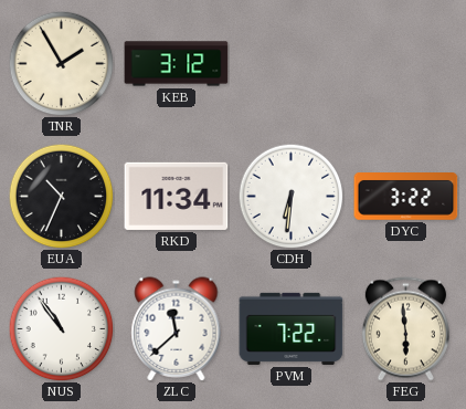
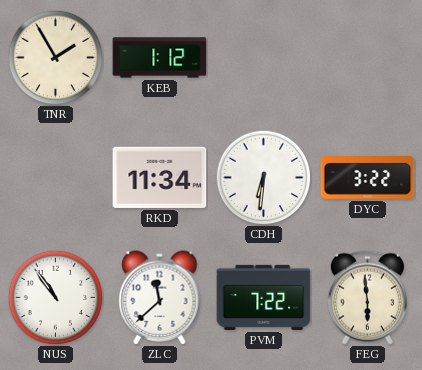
KEB: 3:12 -> 1:12 (160, 58)
EUA: 10:34 -> none (61, 196)
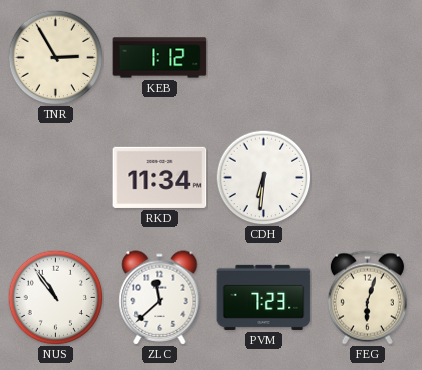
TNR: 1:55 -> 2:55 (55, 57)
DYC: 3:22 -> none (368, 178)
PVM: 7:22 -> 7:23 (264, 297)
FEG: 5:59 -> 6:03 (367, 298)
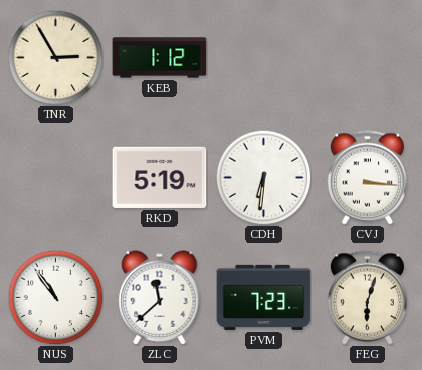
RKD: 11:34 -> 5:19 (160, 177)
CVJ: none -> 3:16 (367, 178)
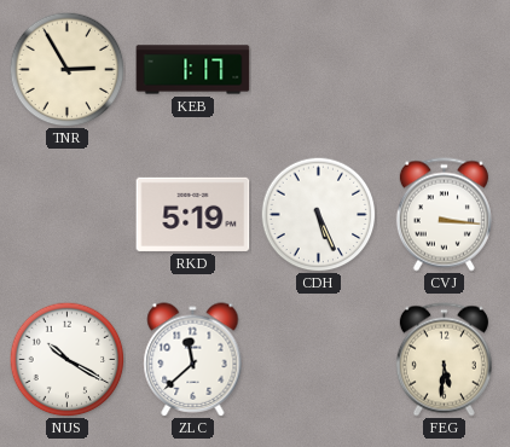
KEB: 1:12 -> 1:17 (193, 70)
CDH: 6:31 -> 5:26 (318, 214)
NUS: 10:54 -> 10:20 (66, 359)
PVM: 7:23 -> none (264, 297)
FEG: 6:03 -> 5:31 (444, 360)
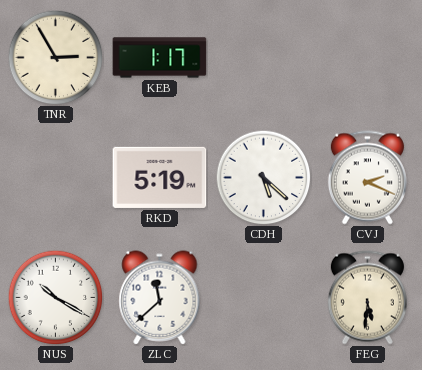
CDH: 5:26 -> 5:22 (263, 177)
CVJ: 3:16 -> 2:19 (367, 178)
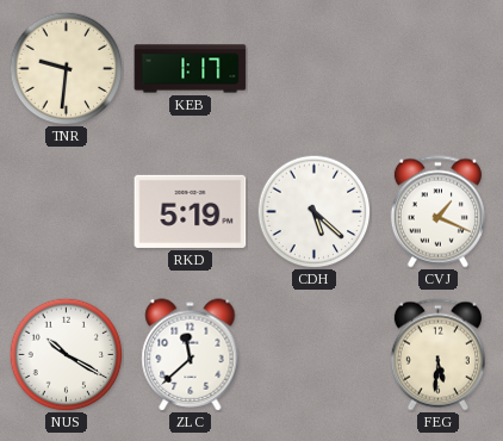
TNR: 2:55 -> 9:31 (66, 68)
CVJ: 2:19 -> 1:19 (437, 212)
